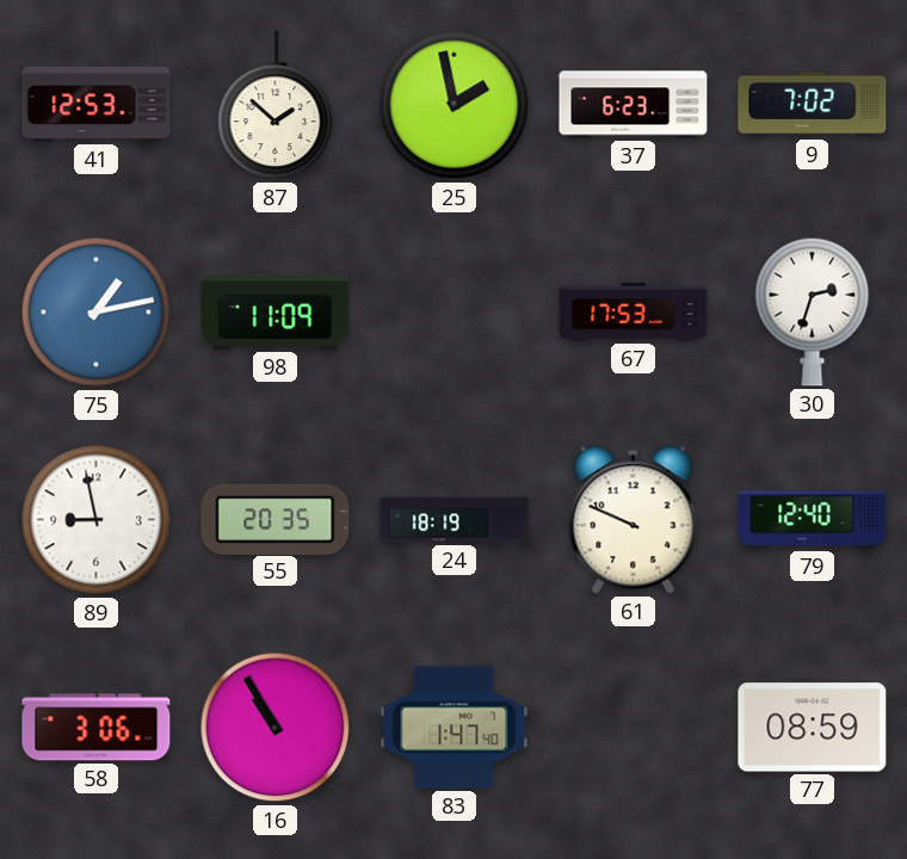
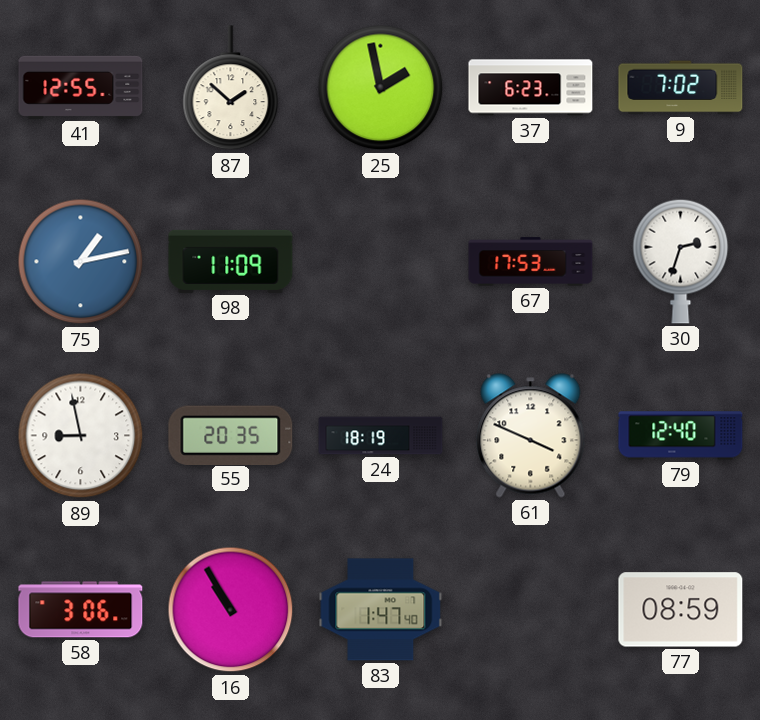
41: 12:53 -> 12:55 (81, 87)
61: 9:49 -> 3:49 (531, 436)
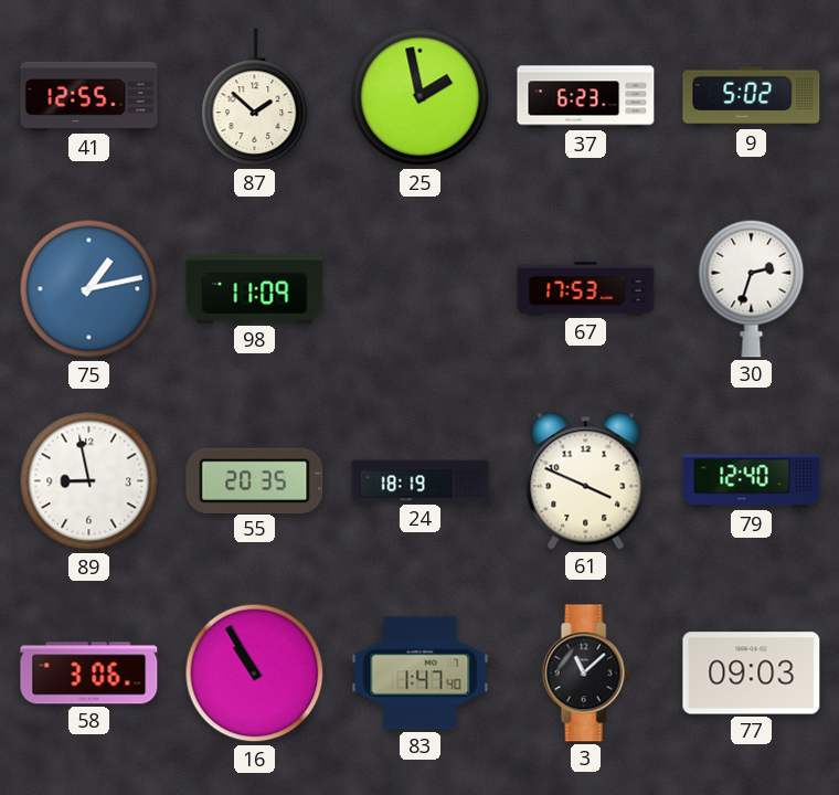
9: 7:02 -> 5:02 (752, 97)
3: none -> 11:08 (585, 674)
77: 08:59 -> 09:03 (752, 674)
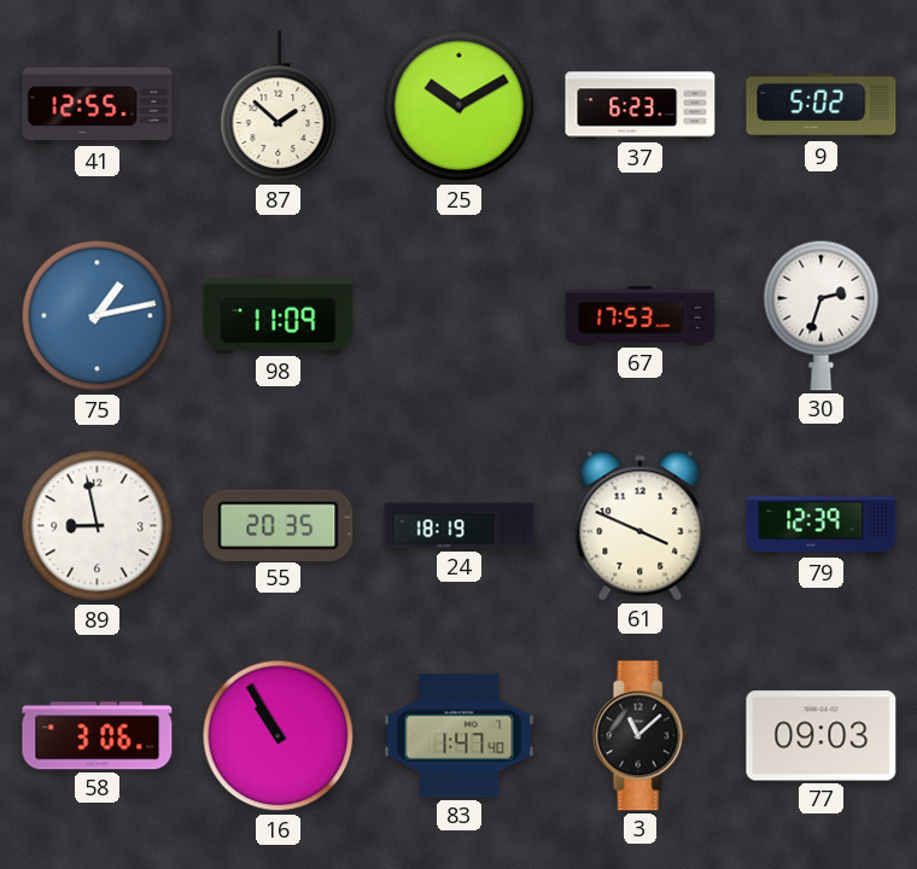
25: 1:58 -> 10:10 (460, 106)
79: 12:40 -> 12:39 (822, 526)
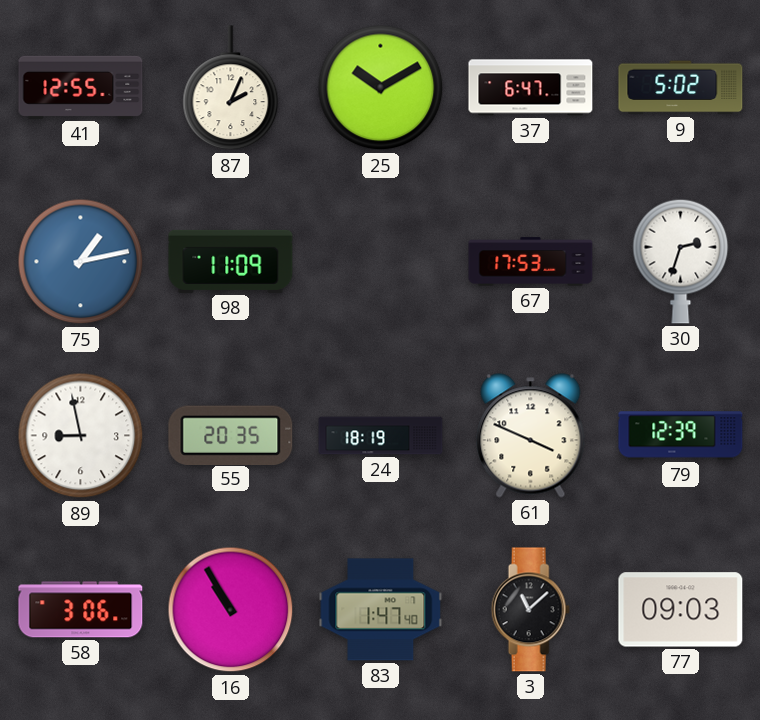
87: 1:52 -> 2:04 (231, 88)
37: 6:23 -> 6:47 (531, 88)
